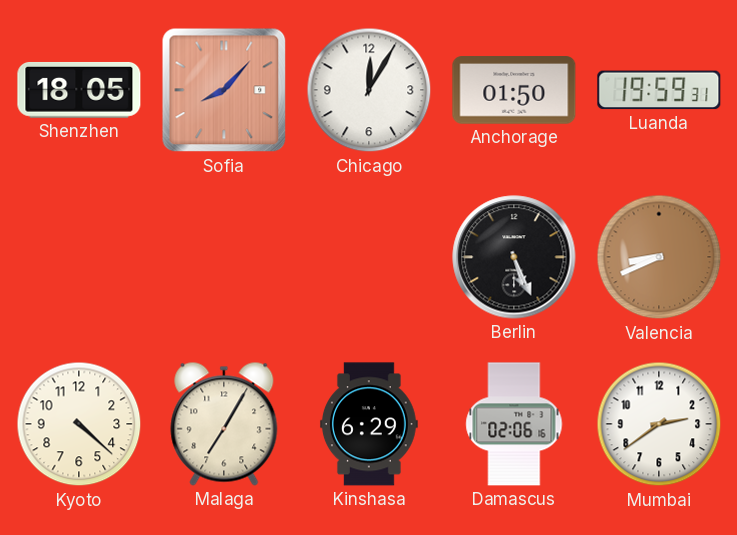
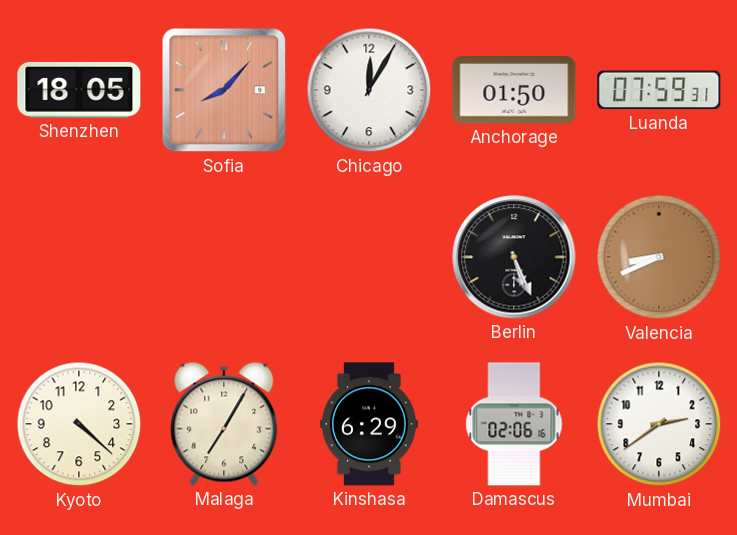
Luanda: 19:59 -> 07:59 (659, 90)
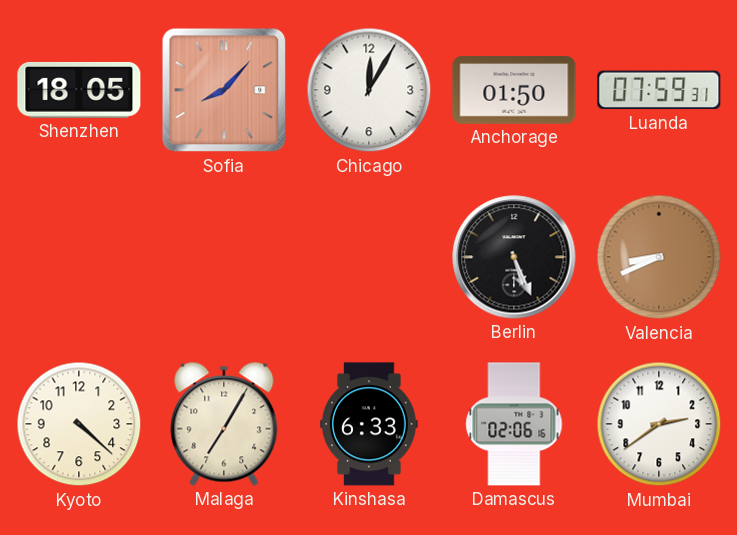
Kinshasa: 6:29 -> 6:33 (369, 424)
